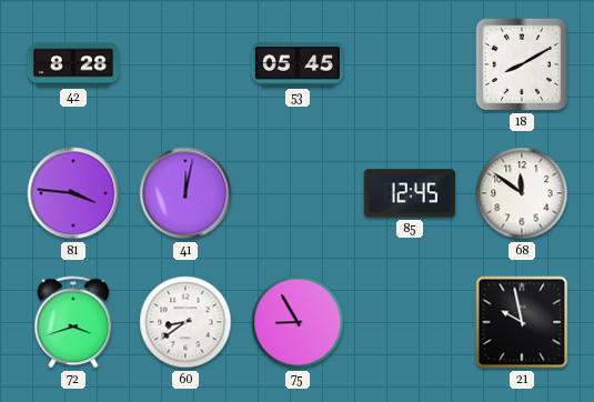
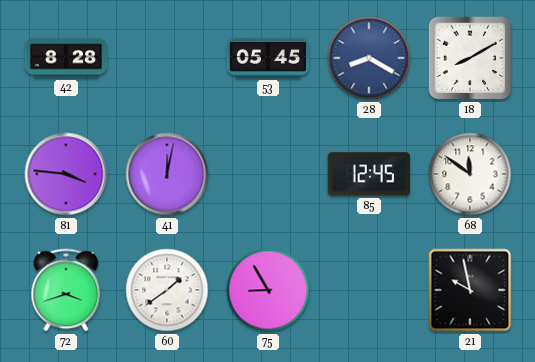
28: none -> 8:20 (369, 58)
60: 8:39 -> 1:39 (167, 290)
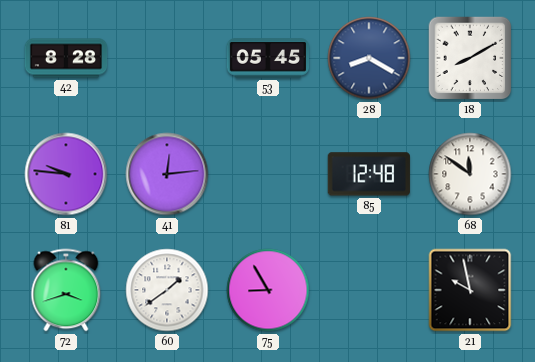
81: 3:46 -> 9:46 (66, 174)
41: 12:02 -> 12:14 (167, 174)
85: 12:45 -> 12:48 (369, 174)
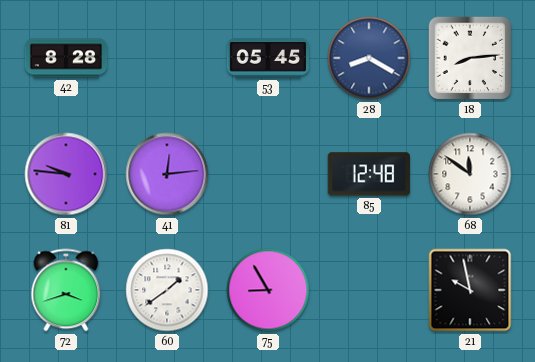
18: 8:10 -> 8:14 (470, 58)
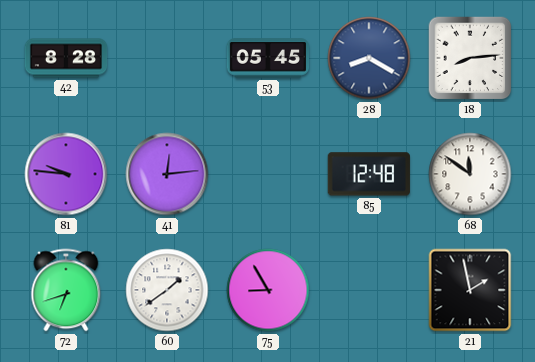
72: 3:42 -> 6:42 (66, 290)
21: 9:58 -> 1:58 (470, 290)
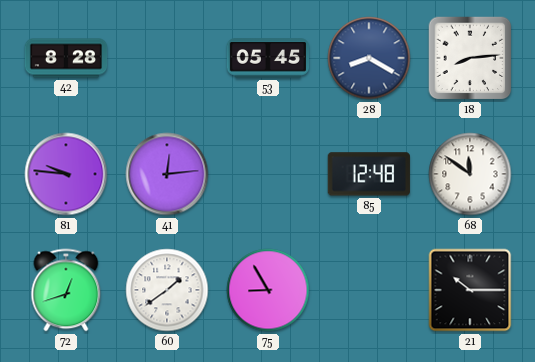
72: 6:42 -> 12:42 (66, 290)
21: 1:58 -> 10:15 (470, 290)
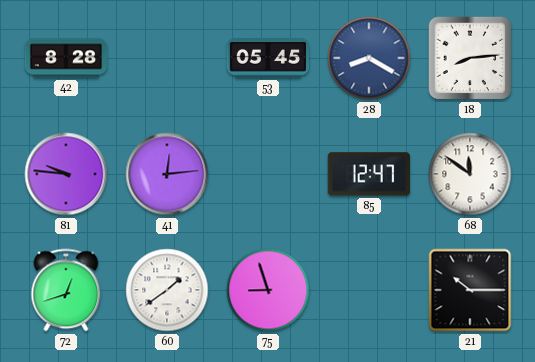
85: 12:48 -> 12:47 (369, 174)
75: 8:55 -> 8:57 (268, 290)
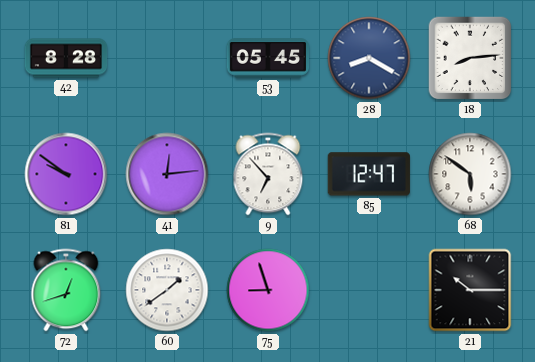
81: 9:46 -> 9:51 (66, 174)
9: none -> 6:53 (268, 174)
68: 11:51 -> 5:51 (470, 174)
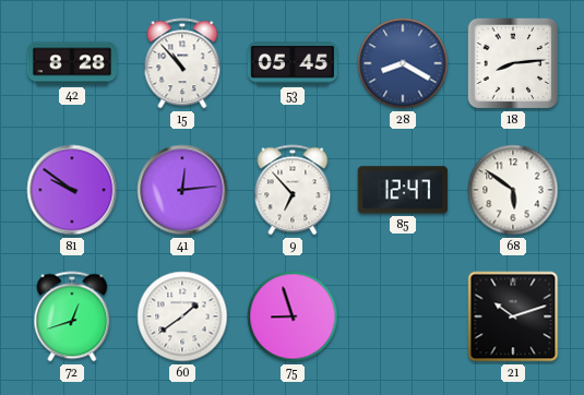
15: none -> 10:53 (182, 63)
21: 10:15 -> 10:12 (513, 316)
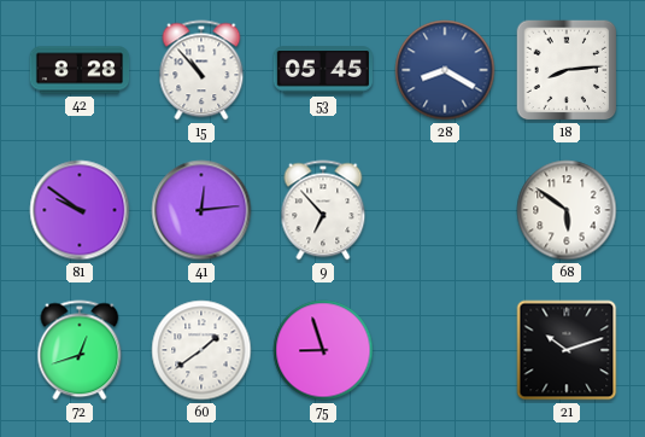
85: 12:47 -> none (403, 190)
